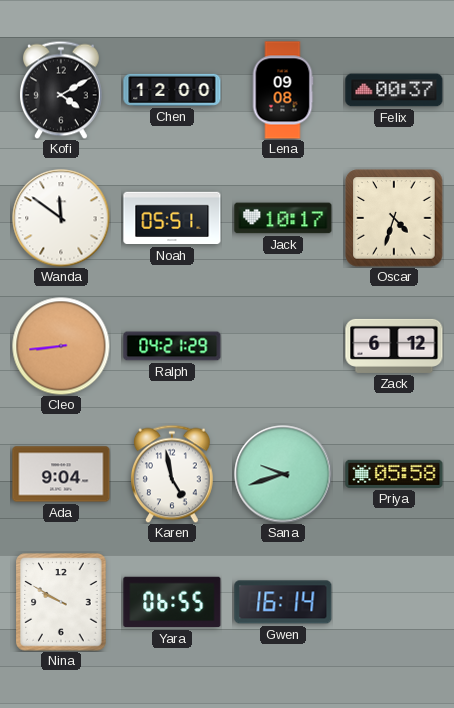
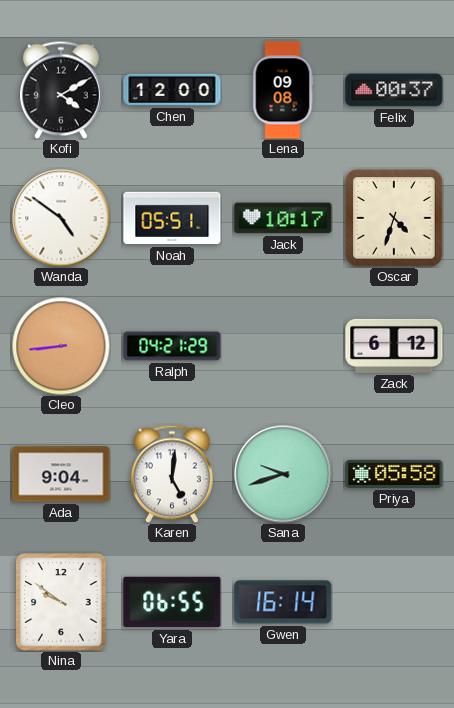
Wanda: 11:51 -> 4:51 (61, 218)
Karen: 4:58 -> 5:01 (172, 474)
Nina: 9:50 -> 9:51 (61, 602)
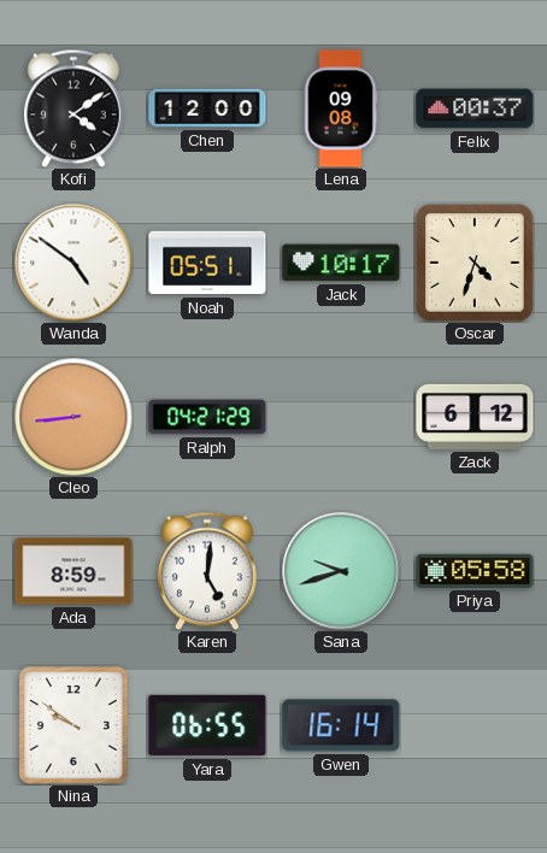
Kofi: 4:10 -> 4:09 (73, 108)
Ada: 9:04 -> 8:59 (73, 571)
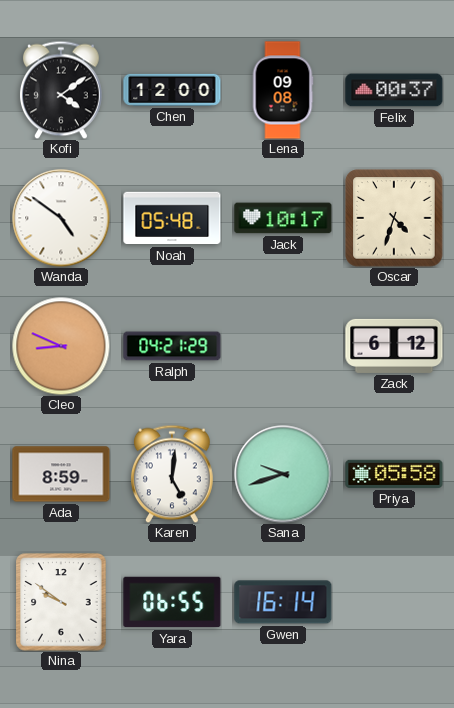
Noah: 05:51 -> 05:48 (172, 218)
Cleo: 8:44 -> 8:49 (61, 346)
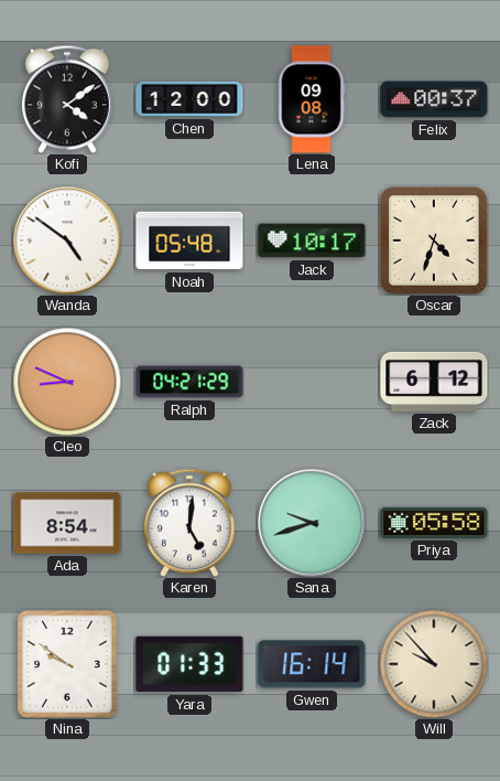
Ada: 8:59 -> 8:54 (67, 523)
Yara: 06:55 -> 01:33 (189, 664)
Will: none -> 9:53 (434, 664)
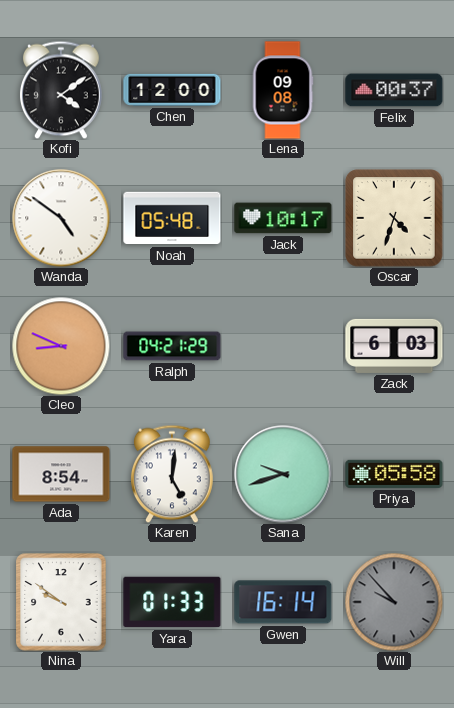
Zack: 6:12 -> 6:03 (394, 346)
Will dial: cream -> grey (394, 602)
